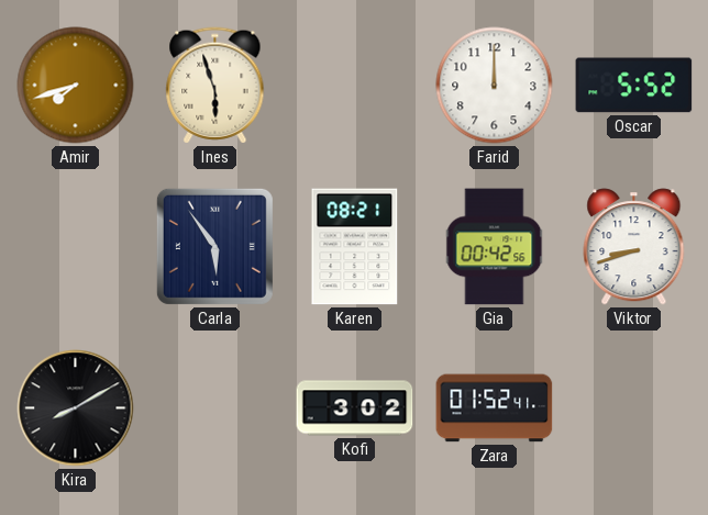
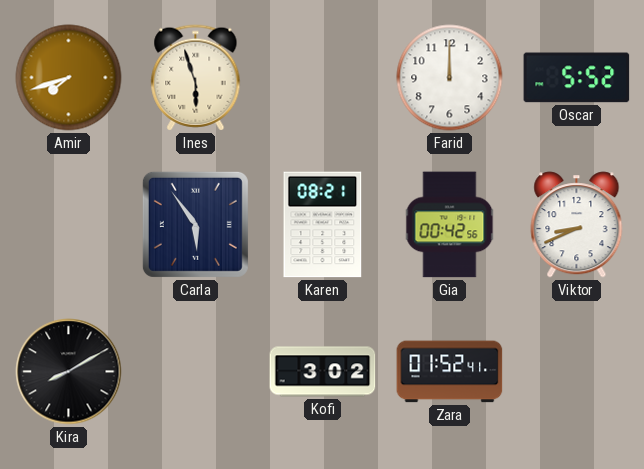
Viktor: 8:42 -> 8:41 (577, 225)
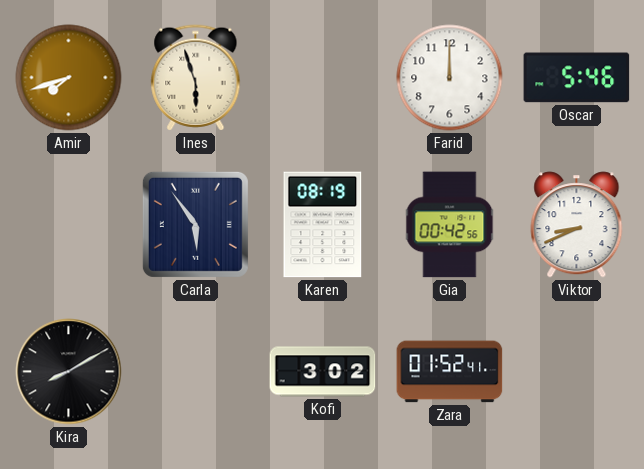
Oscar: 5:52 -> 5:46 (577, 78)
Karen: 08:21 -> 08:19 (323, 225)
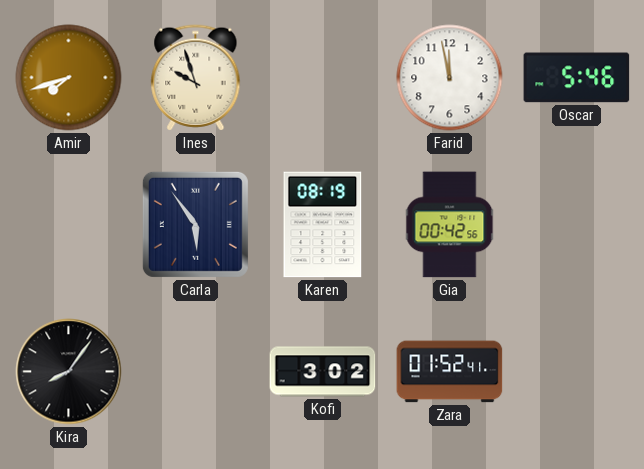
Ines: 5:57 -> 9:57 (196, 78)
Farid: 12:00 -> 11:58 (450, 78)
Viktor: 8:41 -> none (577, 225)
Kira: 8:10 -> 8:06 (69, 372)
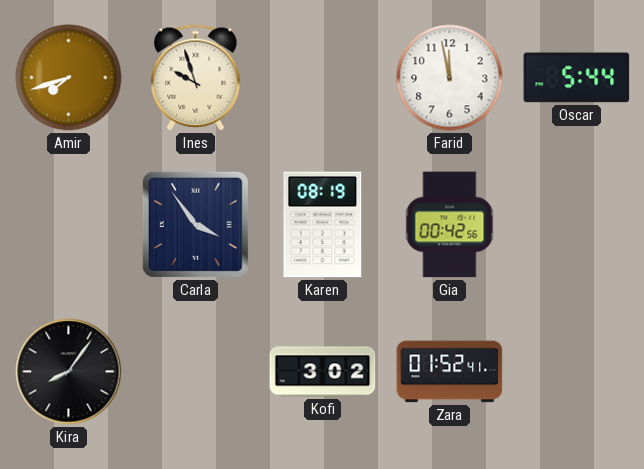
Oscar: 5:46 -> 5:44 (577, 78)
Carla: 5:54 -> 3:54 (195, 224)
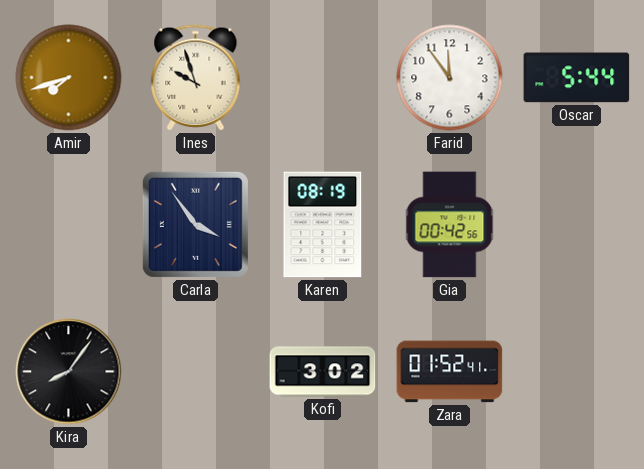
Farid: 11:58 -> 11:54 (450, 78)
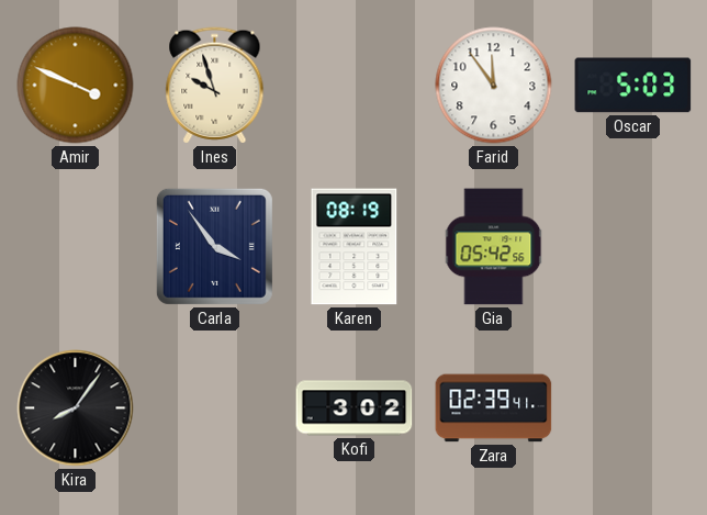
Amir: 7:42 -> 3:49 (76, 86)
Oscar: 5:44 -> 5:03 (633, 86)
Gia: 00:42 -> 05:42 (494, 247)
Zara: 01:52 -> 02:39 (494, 408)
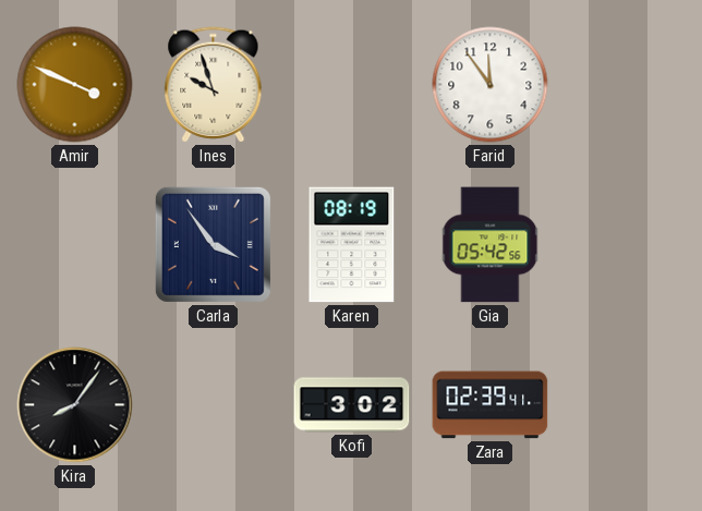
Oscar: 5:03 -> none (633, 86)
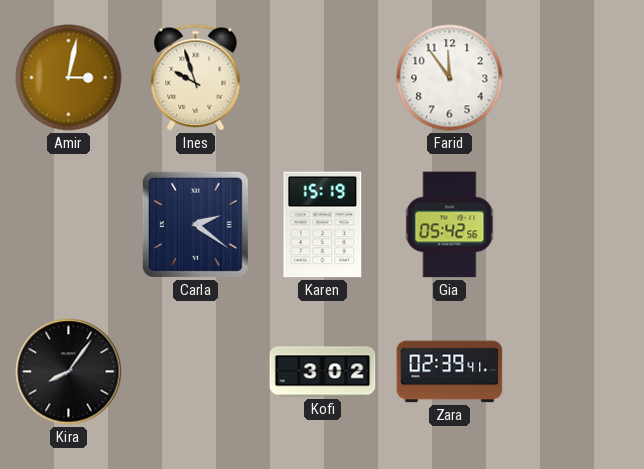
Amir: 3:49 -> 3:02 (69, 78)
Carla: 3:54 -> 2:21 (195, 224)
Karen: 08:19 -> 15:19 (323, 225)
